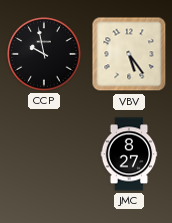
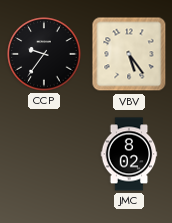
CCP: 9:58 -> 9:36 (44, 54)
JMC: 8:27 -> 8:02 (129, 154)
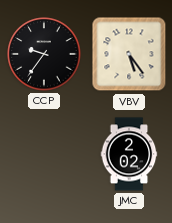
JMC: 8:02 -> 2:02 (129, 154)
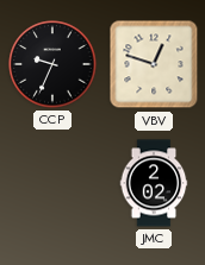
CCP: 9:36 -> 9:34 (52, 64)
VBV: 5:24 -> 12:48 (154, 64)
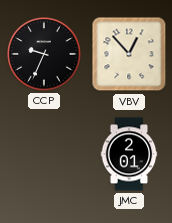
VBV: 12:48 -> 12:53 (129, 54)
JMC: 2:02 -> 2:01 (129, 154)
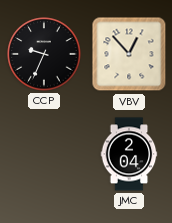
JMC: 2:01 -> 2:04 (129, 154)
